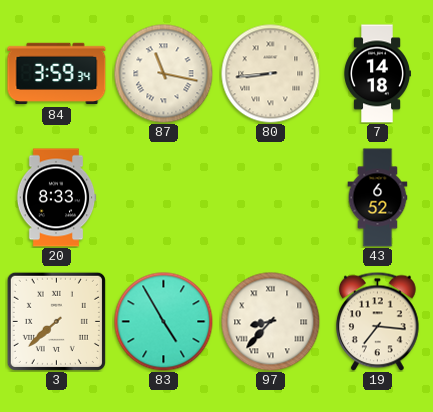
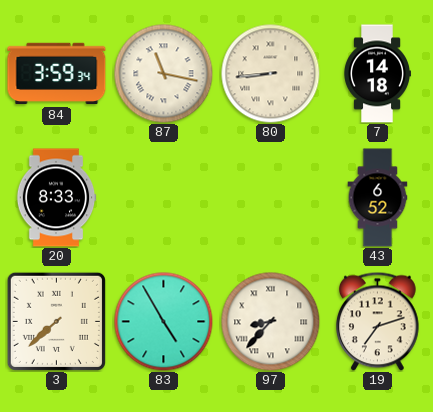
19: 7:16 -> 7:12 (378, 321)
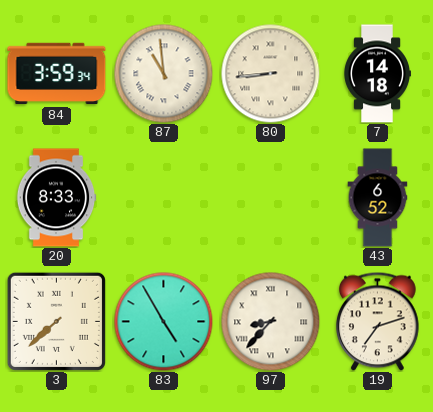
87: 11:17 -> 10:59 (164, 74)
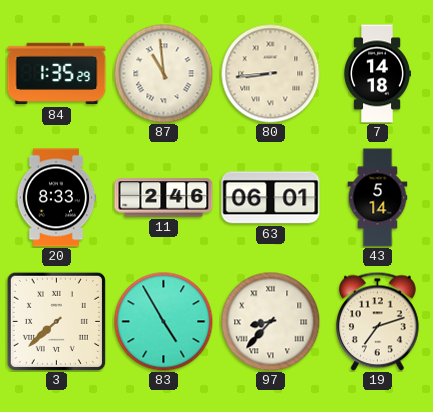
84: 3:59 -> 1:35 (57, 74)
11: none -> 2:46 (164, 198)
63: none -> 06:01 (271, 198)
43: 6:52 -> 5:14 (378, 198)
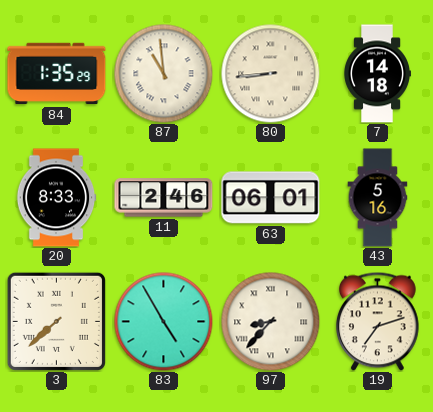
43: 5:14 -> 5:16 (378, 198)
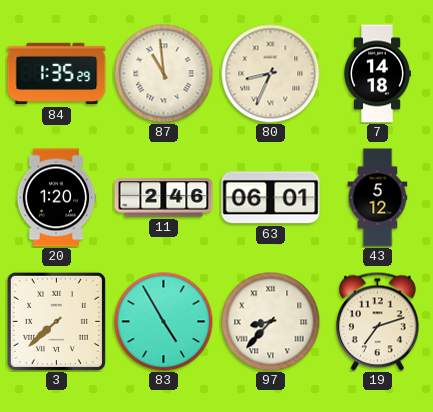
80: 8:44 -> 8:34 (271, 74)
20: 8:33 -> 1:20 (56, 198)
43: 5:16 -> 5:12 (378, 198)
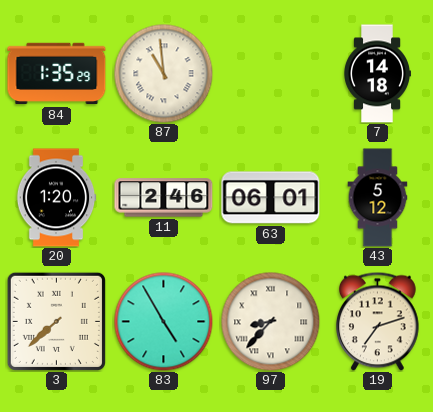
80: 8:34 -> none (271, 74)
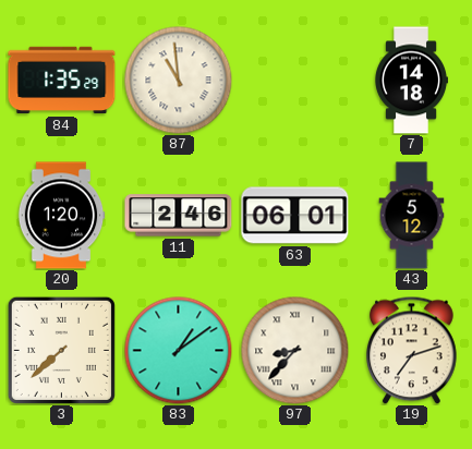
83: 4:55 -> 1:09 (179, 351)
